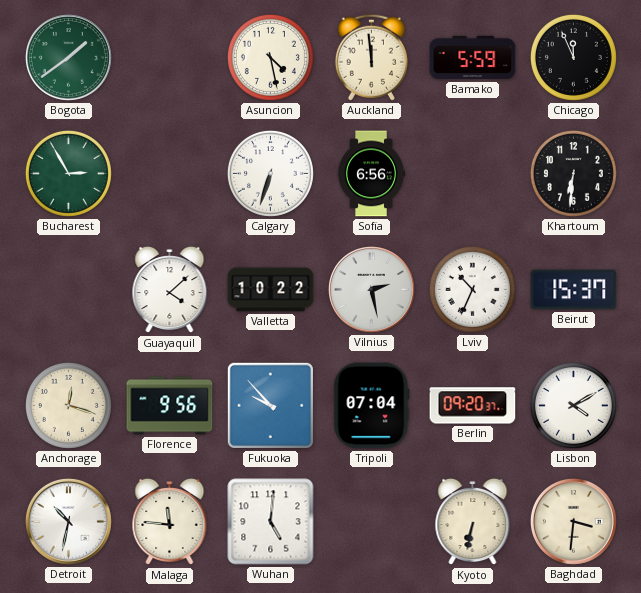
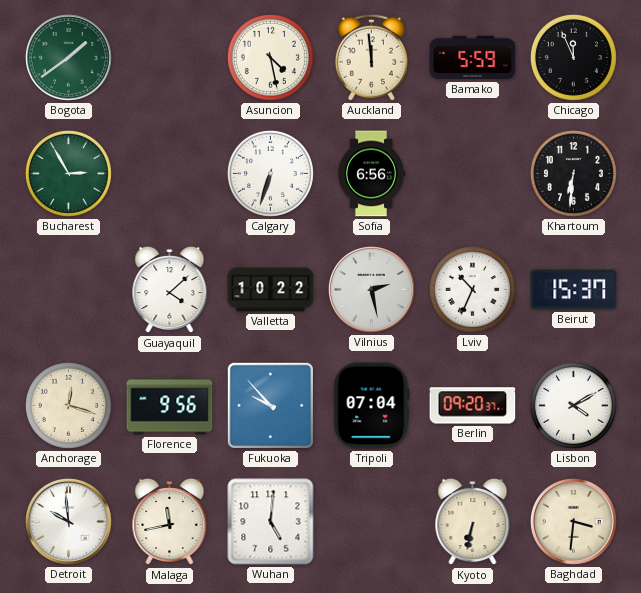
Detroit: 10:32 -> 9:59 (68, 521)
Malaga: 11:46 -> 11:43 (170, 522)
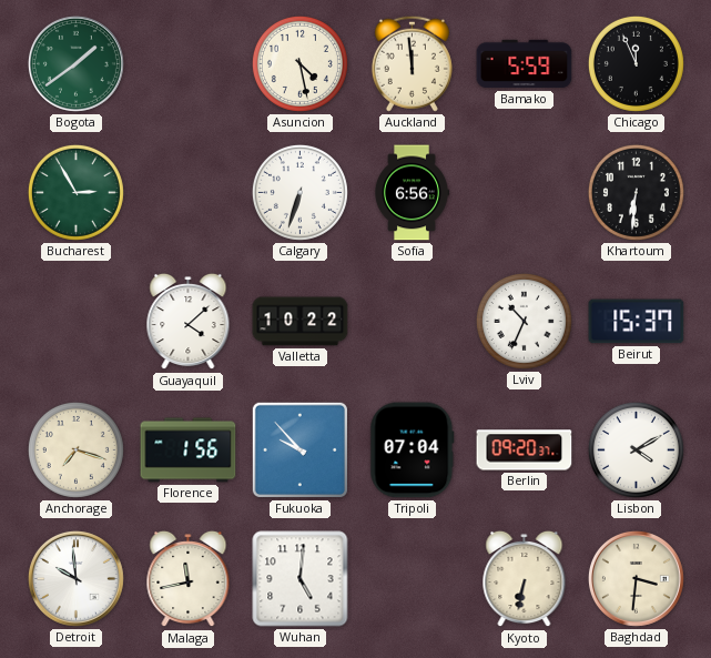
Vilnius: 2:28 -> none (371, 289)
Anchorage: 12:18 -> 7:18 (75, 449)
Florence: 9:56 -> 1:56 (189, 451)
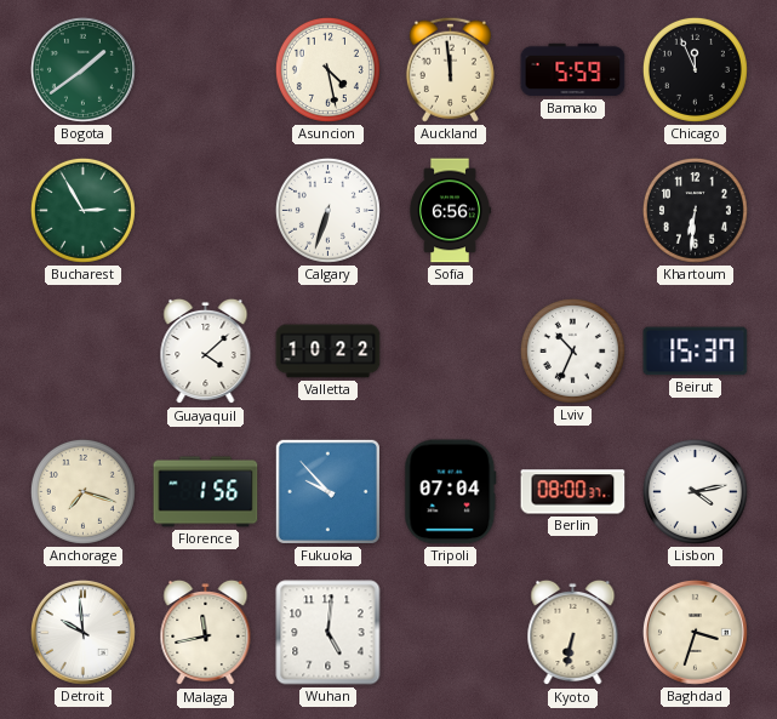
Berlin: 09:20 -> 08:00 (573, 492)
Lisbon: 4:10 -> 4:13 (695, 491)
Baghdad: 3:31 -> 3:33 (695, 632)
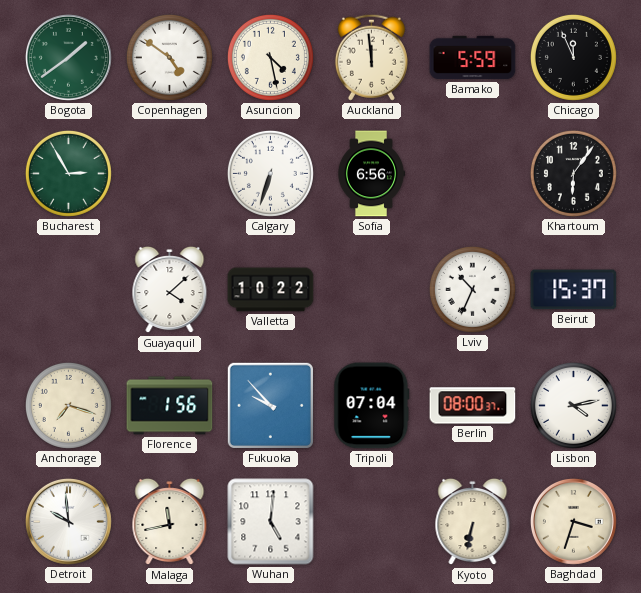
Copenhagen: none -> 4:51 (169, 57)
Khartoum: 6:31 -> 6:06 (573, 173)
